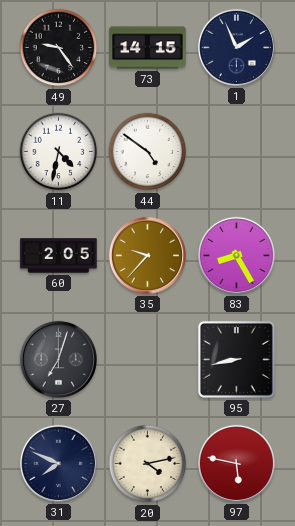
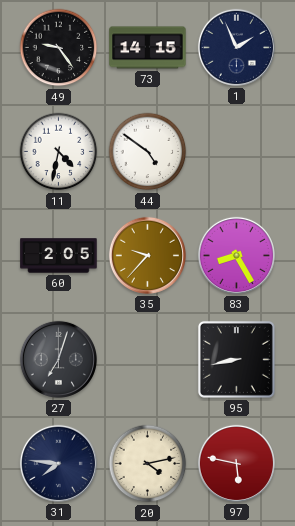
31: 7:49 -> 7:46 (58, 463)
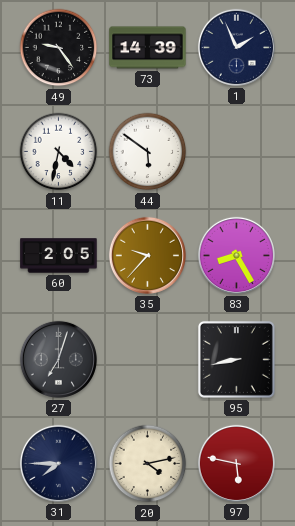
73: 14:15 -> 14:39 (148, 48)
44: 4:51 -> 5:51 (148, 152)
31: 7:46 -> 7:45 (58, 463)
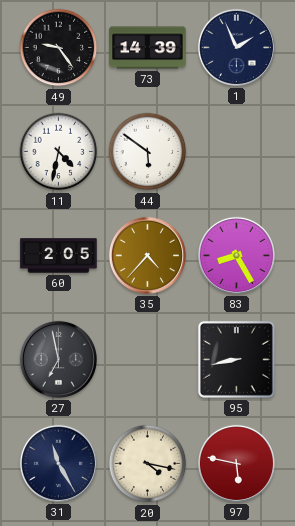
35: 9:37 -> 4:37 (147, 255)
27: 7:03 -> 6:58 (58, 359)
31: 7:45 -> 11:25 (58, 463)
20: 4:13 -> 4:17 (148, 464)
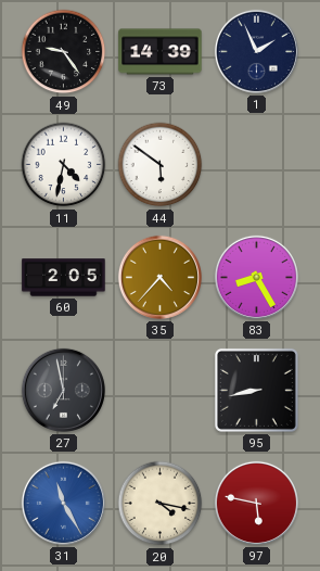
31 dial: navy -> blue (63, 503)
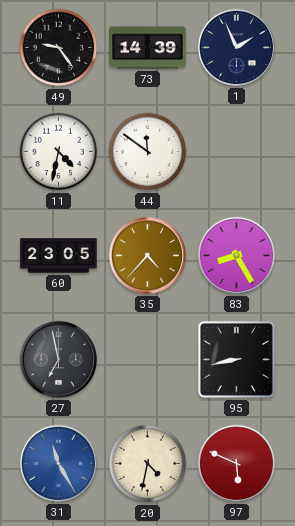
44: 5:51 -> 11:51 (148, 152)
60: 2:05 -> 23:05 (59, 256)
20: 4:17 -> 4:32 (148, 464)
97: 5:47 -> 5:49 (236, 463)
